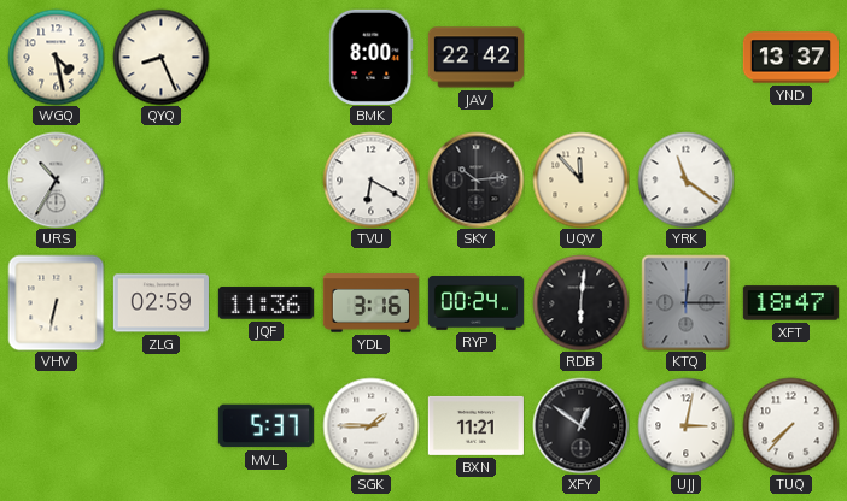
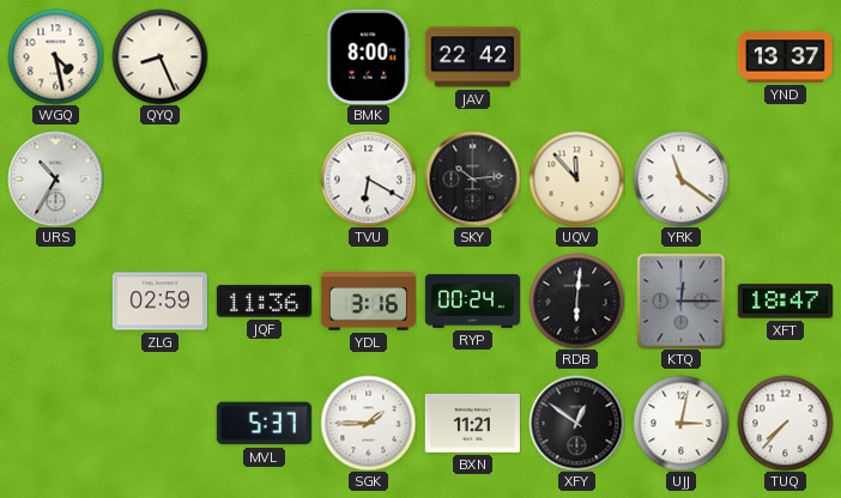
VHV: 6:32 -> none (56, 302)
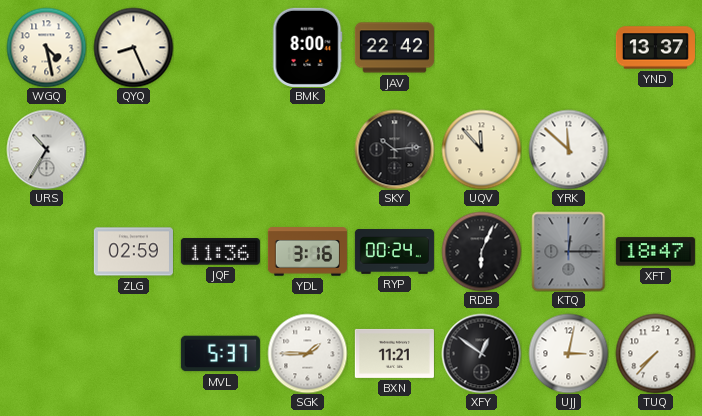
TVU: 6:20 -> none (368, 178)
YRK: 11:21 -> 11:52 (568, 149)
RDB: 6:01 -> 6:04 (481, 251)
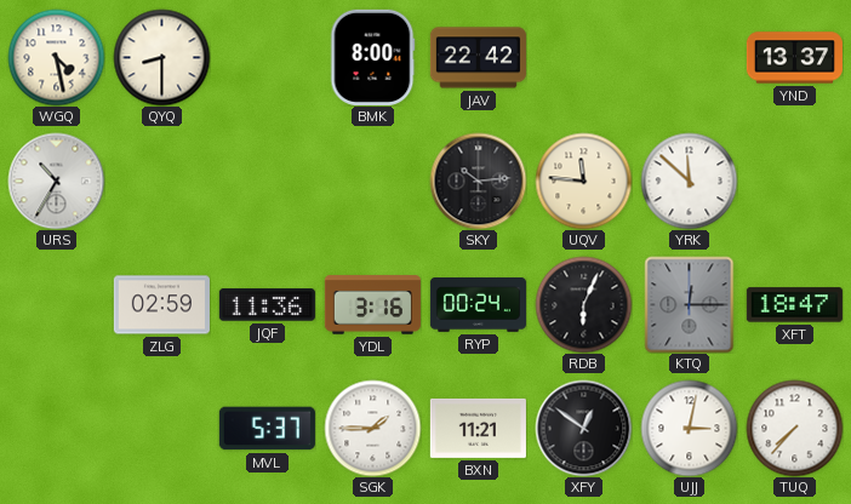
QYQ: 8:26 -> 8:30 (161, 57)
UQV: 11:53 -> 11:46 (583, 181)
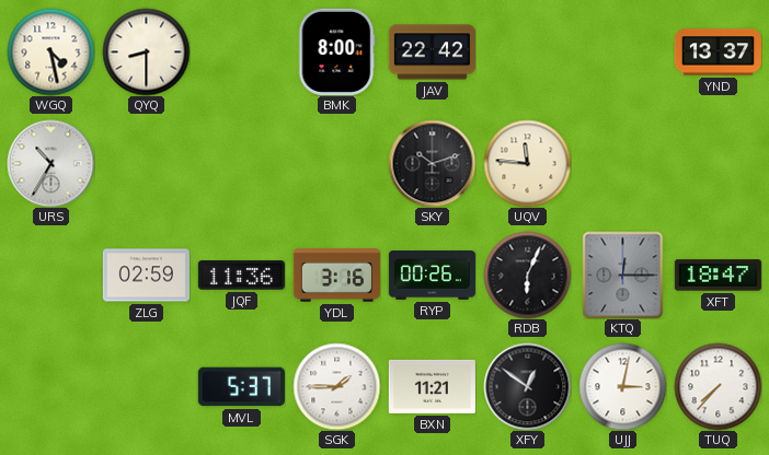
SKY: 10:14 -> 10:12 (432, 163)
YRK: 11:52 -> none (689, 181)
RYP: 00:24 -> 00:26 (432, 276)
